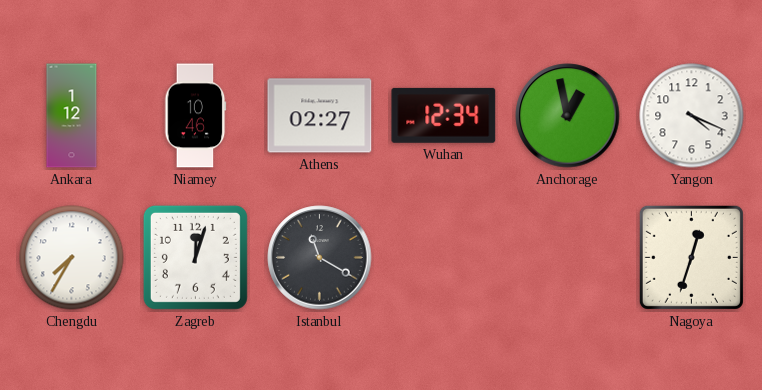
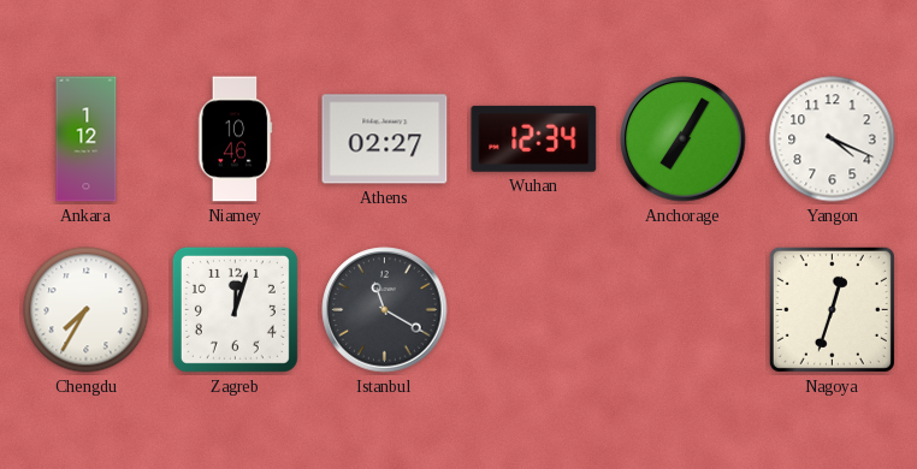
Anchorage: 12:58 -> 7:05 (684, 139)
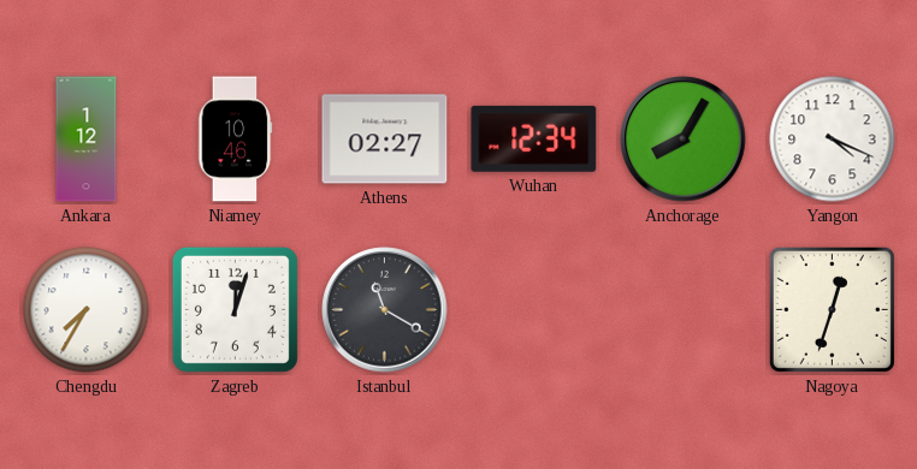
Anchorage: 7:05 -> 8:05 (684, 139)
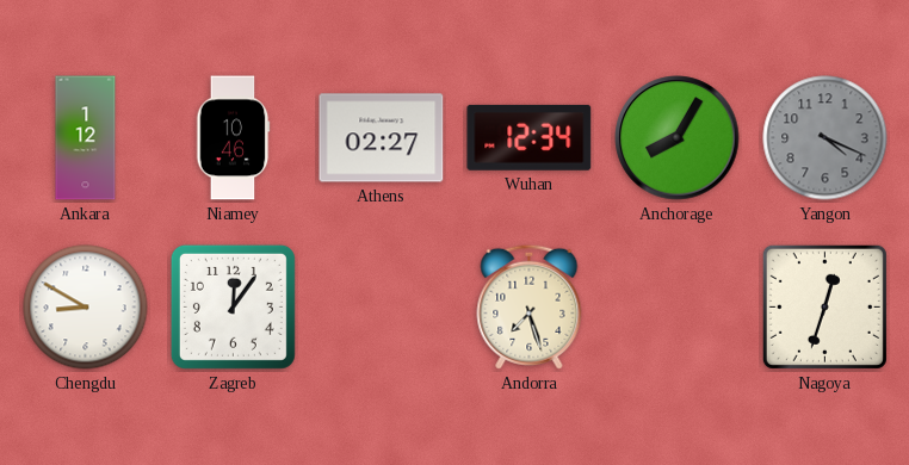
Yangon dial: white -> grey (825, 138)
Chengdu: 7:35 -> 8:50 (86, 308)
Zagreb: 12:03 -> 12:06 (233, 306)
Istanbul: 11:20 -> none (385, 310)
Andorra: none -> 7:27 (530, 306)
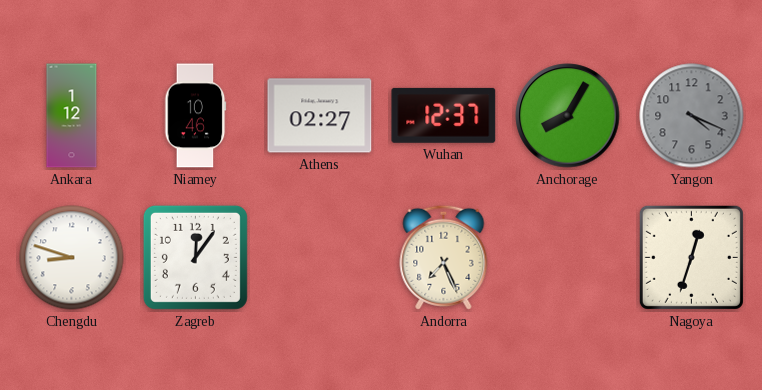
Wuhan: 12:34 -> 12:37 (444, 115)
Chengdu: 8:50 -> 8:48 (72, 258)
Andorra: 7:27 -> 7:26 (444, 257)
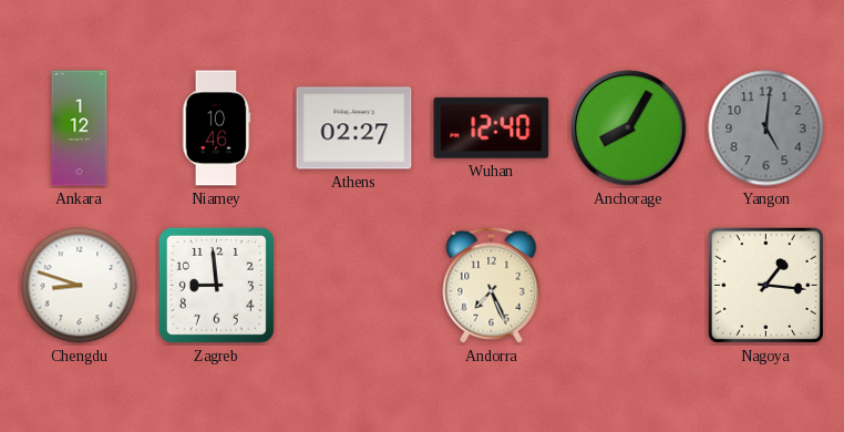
Wuhan: 12:37 -> 12:40 (492, 127)
Yangon: 4:19 -> 5:01 (766, 128)
Zagreb: 12:06 -> 8:59 (216, 285)
Nagoya: 12:33 -> 1:16 (765, 285)
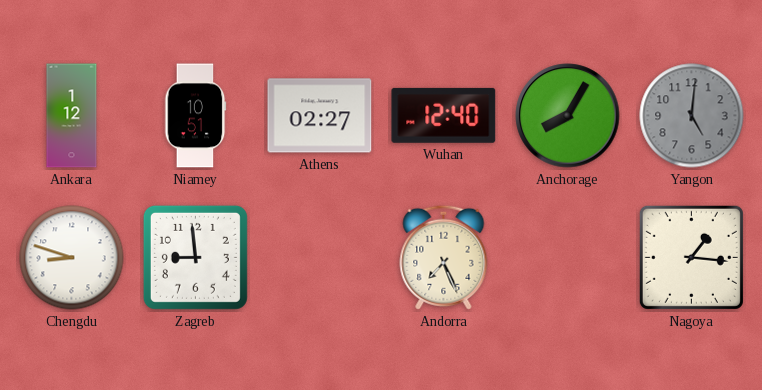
Niamey: 10:46 -> 10:51 (195, 116)
